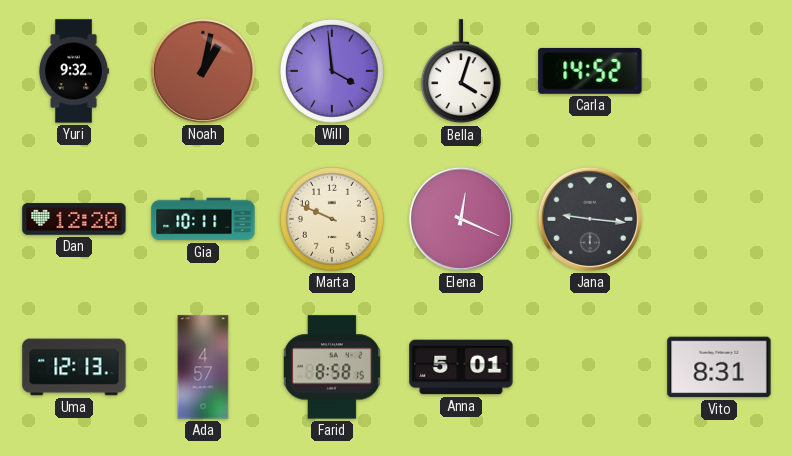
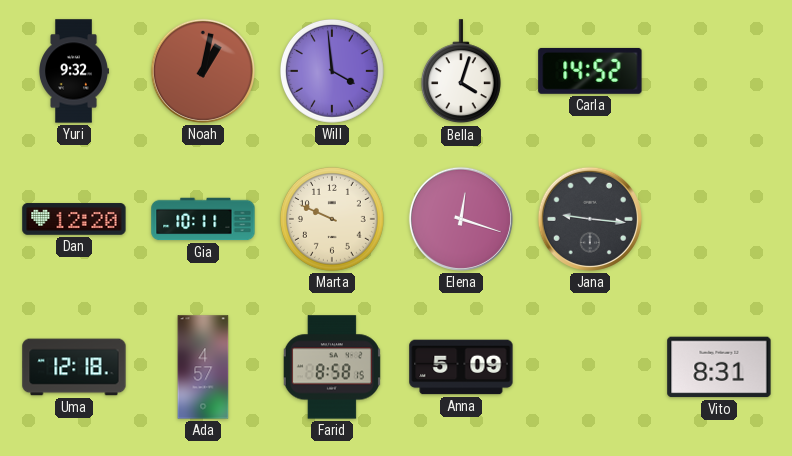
Elena: 12:19 -> 12:18 (461, 219)
Uma: 12:13 -> 12:18 (74, 367)
Anna: 5:01 -> 5:09 (461, 367)
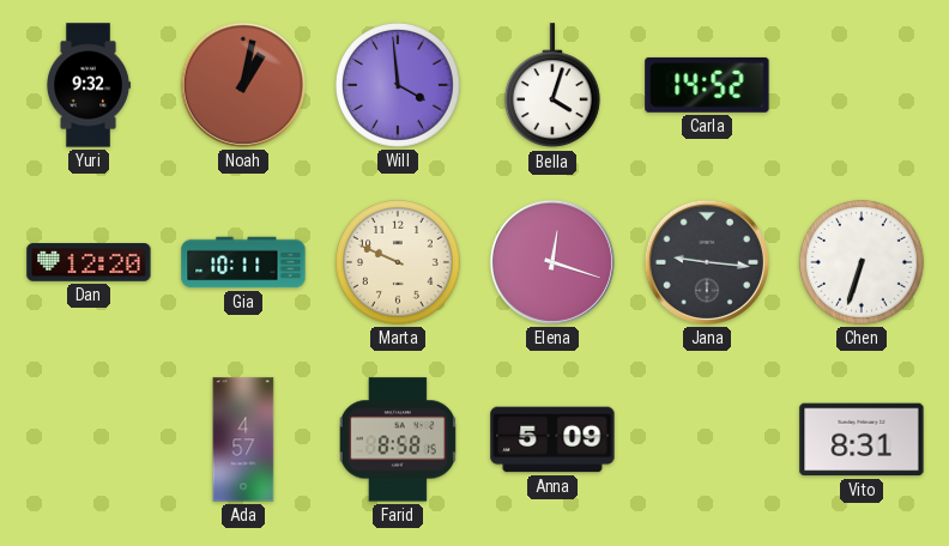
Chen: none -> 6:33 (862, 262)
Uma: 12:18 -> none (74, 367)
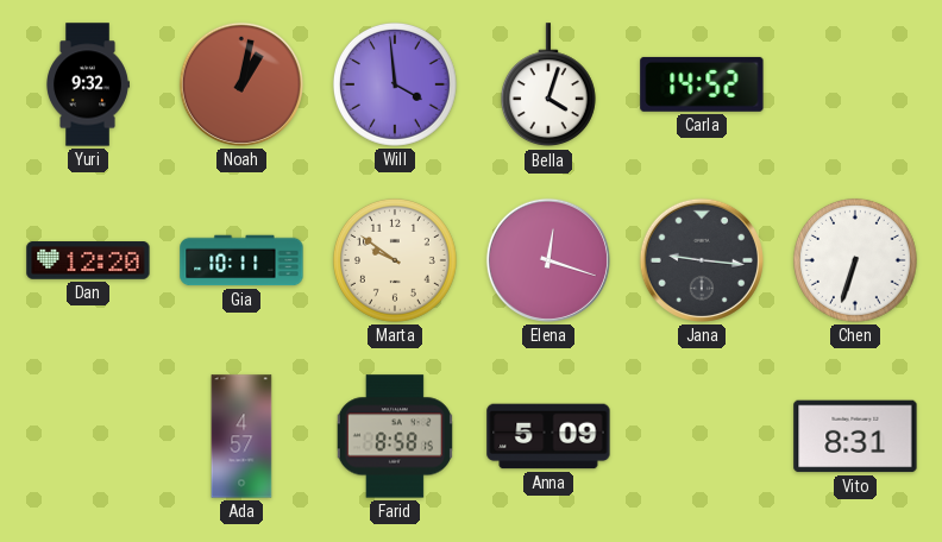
Marta: 9:49 -> 9:51 (395, 260)
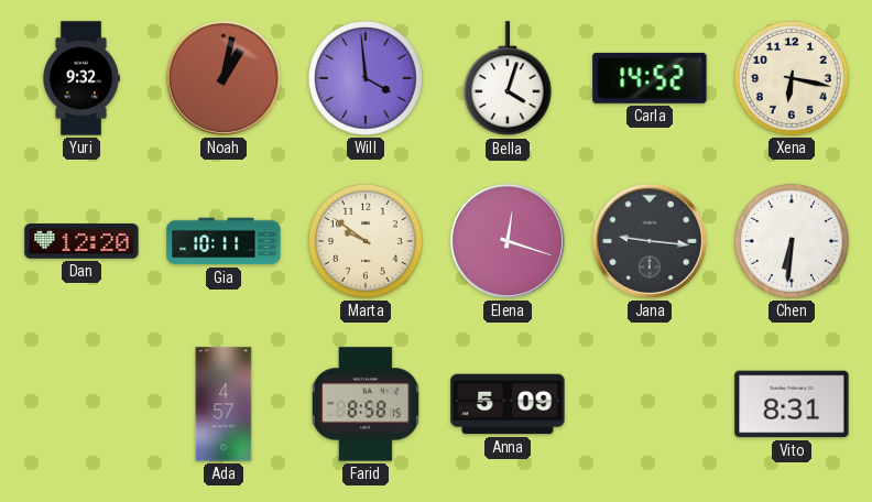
Xena: none -> 6:17 (792, 78)
Chen: 6:33 -> 6:31 (792, 241)
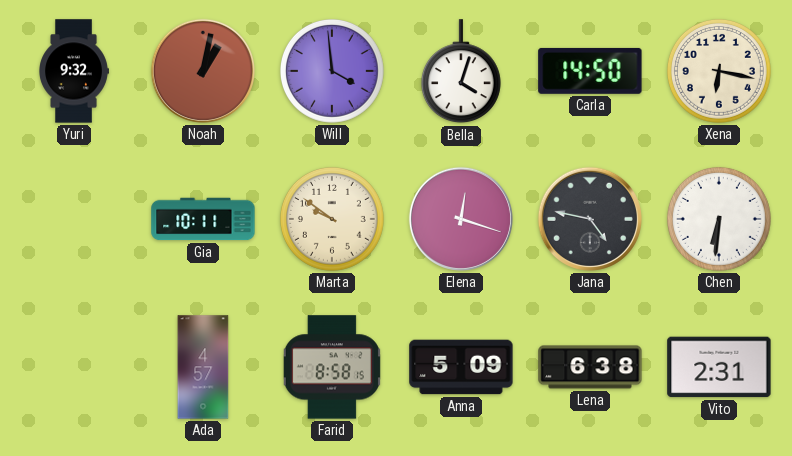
Carla: 14:52 -> 14:50 (590, 71)
Dan: 12:20 -> none (81, 241)
Jana: 9:16 -> 4:47 (590, 219)
Lena: none -> 6:38 (590, 367)
Vito: 8:31 -> 2:31 (719, 367)
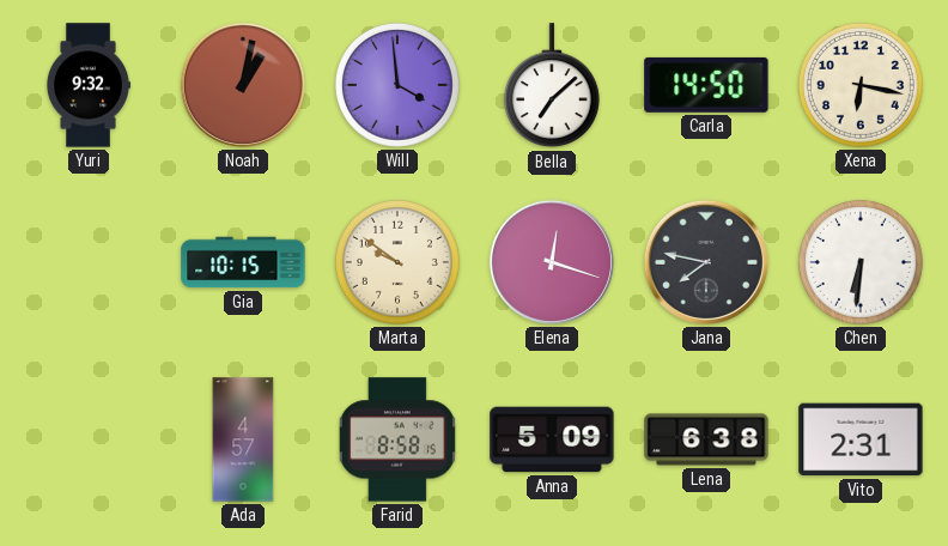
Bella: 4:03 -> 7:08 (552, 86)
Gia: 10:11 -> 10:15 (243, 262)
Jana: 4:47 -> 7:47 (706, 262)
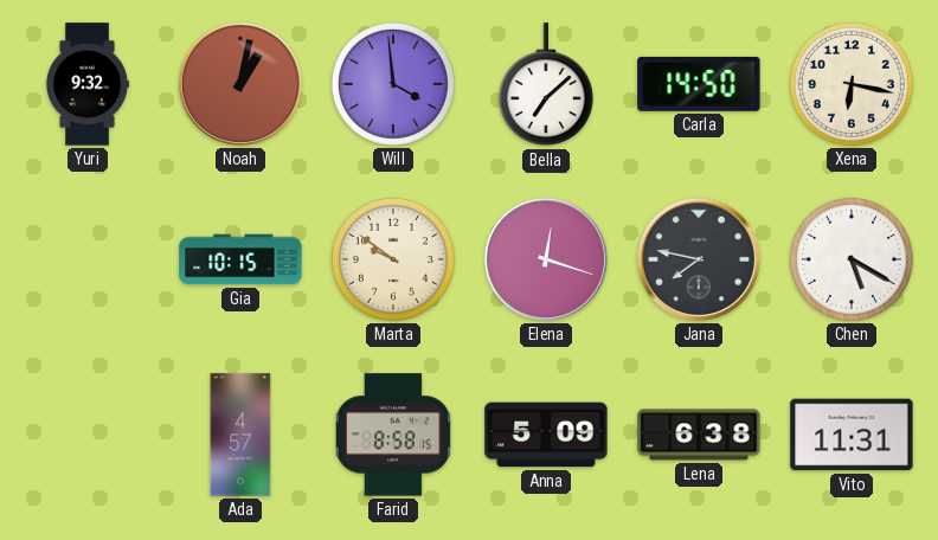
Chen: 6:31 -> 5:20 (852, 259)
Vito: 2:31 -> 11:31 (852, 435)
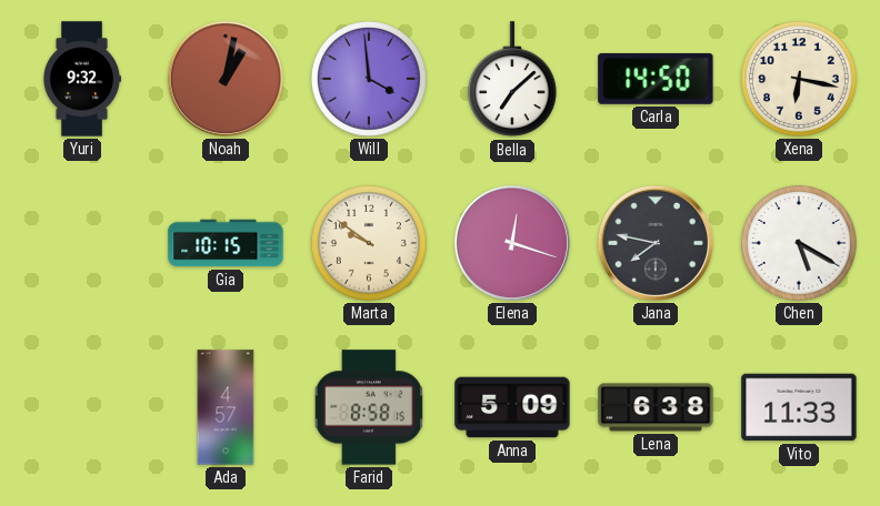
Vito: 11:31 -> 11:33 (799, 407)
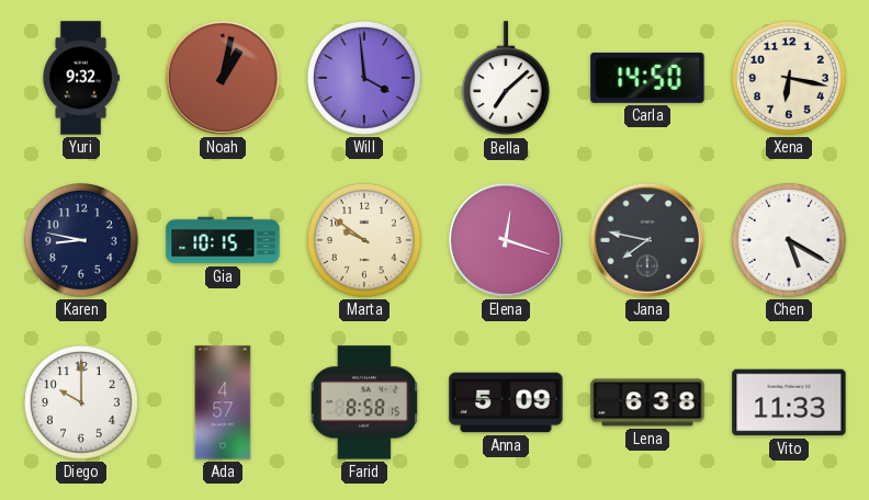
Karen: none -> 8:47 (81, 240)
Diego: none -> 10:00 (81, 402)
